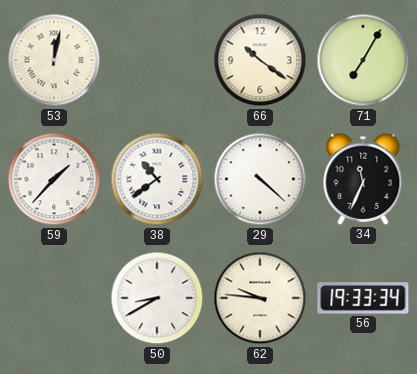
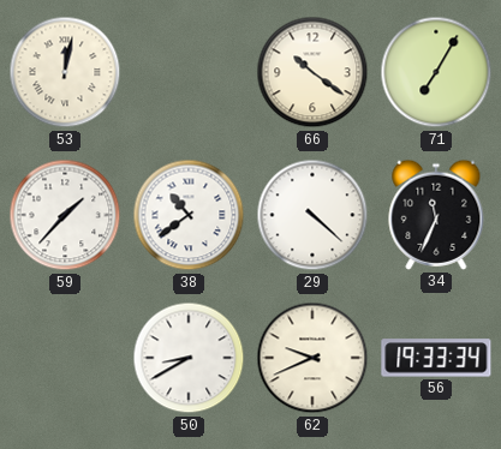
62: 9:46 -> 9:41 (312, 358)
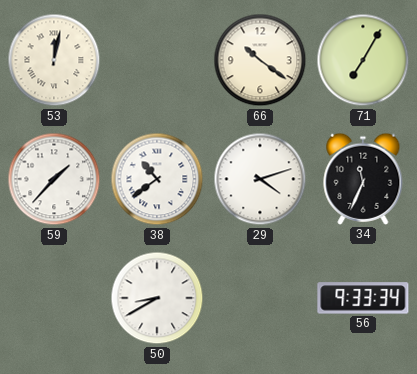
29: 4:22 -> 4:12 (260, 179)
62: 9:41 -> none (312, 358)
56: 19:33 -> 9:33 (363, 298)
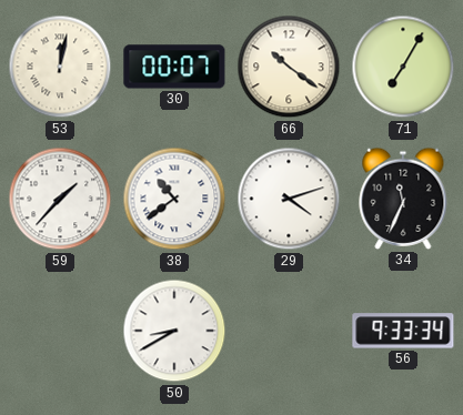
30: none -> 00:07 (174, 67)
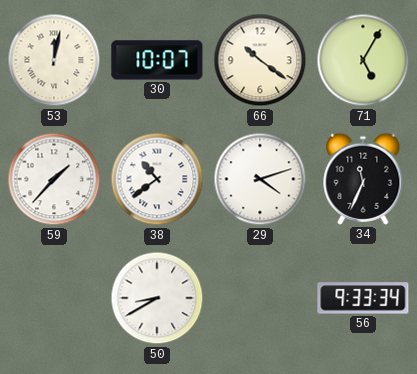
30: 00:07 -> 10:07 (157, 60)
71: 7:05 -> 5:05 (363, 60)
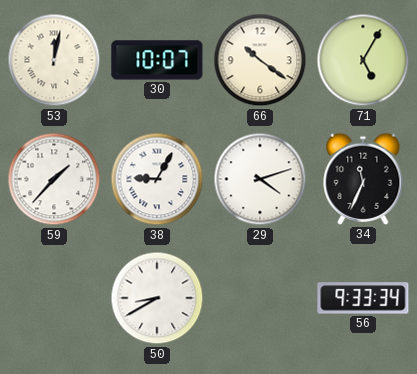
38: 10:39 -> 9:05 (157, 179)
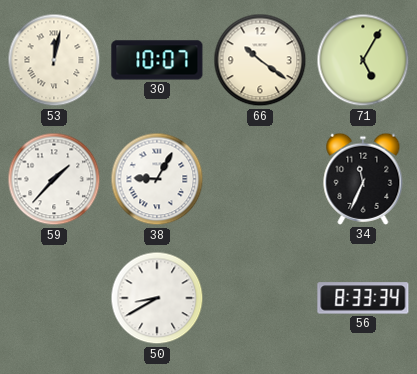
29: 4:12 -> none (260, 179)
56: 9:33 -> 8:33 (363, 298)
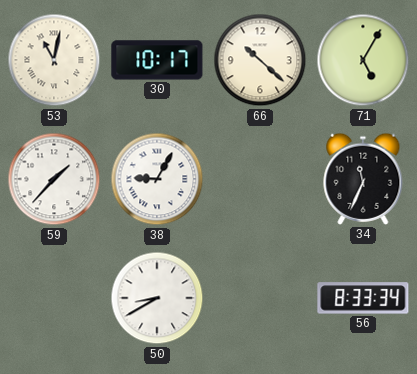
53: 12:02 -> 11:02 (54, 60)
30: 10:07 -> 10:17 (157, 60)
66: 10:21 -> 10:22 (260, 60)
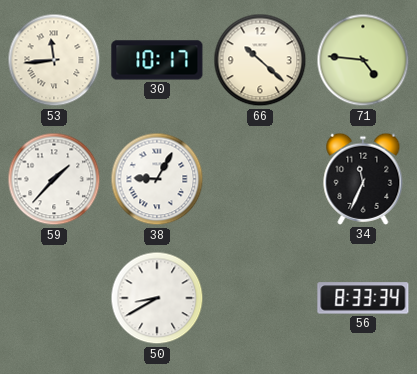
53: 11:02 -> 11:44 (54, 60)
71: 5:05 -> 4:46 (363, 60)
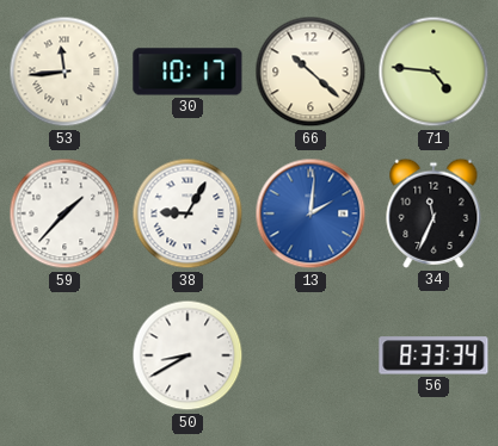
13: none -> 2:01 (311, 213)
